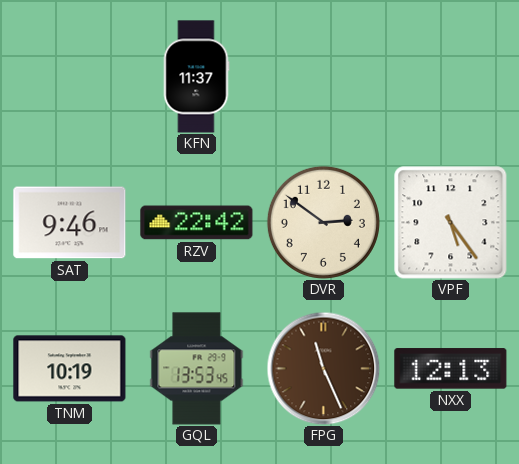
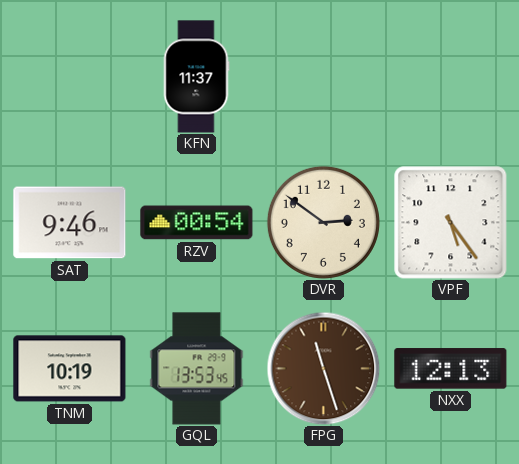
RZV: 22:42 -> 00:54 (197, 223)
FPG: 11:26 -> 11:27 (323, 368)
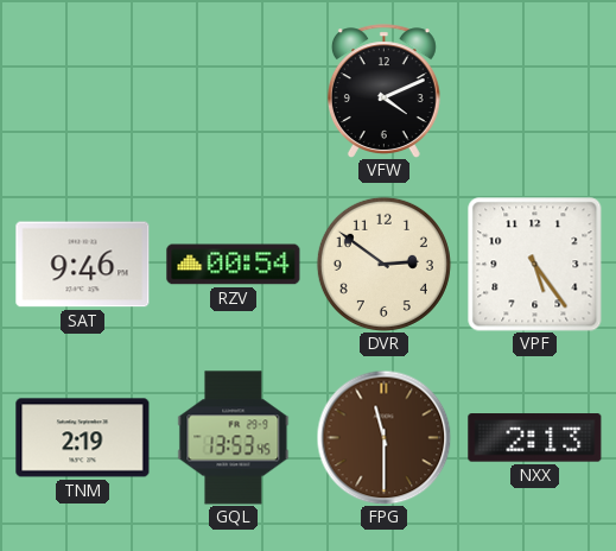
KFN: 11:37 -> none (196, 77)
VFW: none -> 4:11 (383, 90)
TNM: 10:19 -> 2:19 (83, 438)
FPG: 11:27 -> 11:30 (383, 437)
NXX: 12:13 -> 2:13 (535, 438)
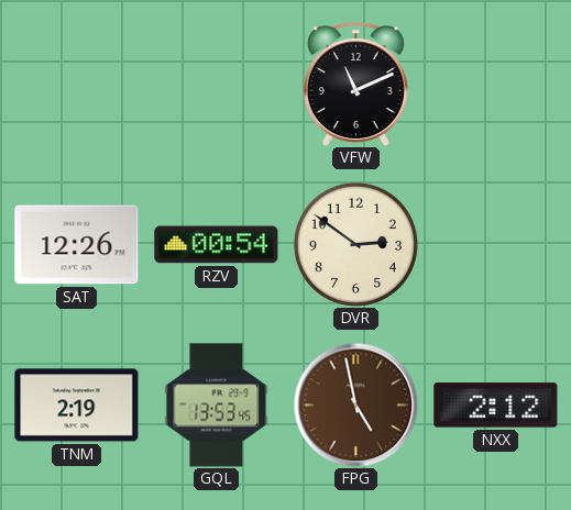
VFW: 4:11 -> 11:11 (355, 84)
SAT: 9:46 -> 12:26 (77, 245)
VPF: 5:24 -> none (535, 265)
FPG: 11:30 -> 4:58 (355, 404)
NXX: 2:13 -> 2:12 (496, 406)
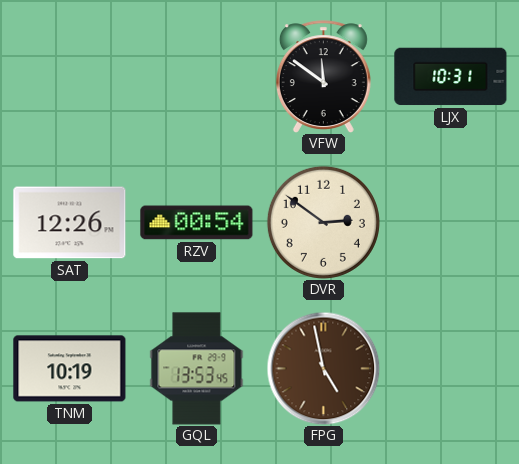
VFW: 11:11 -> 11:51 (323, 76)
LJX: none -> 10:31 (451, 77)
TNM: 2:19 -> 10:19 (70, 369)
NXX: 2:12 -> none (496, 406)
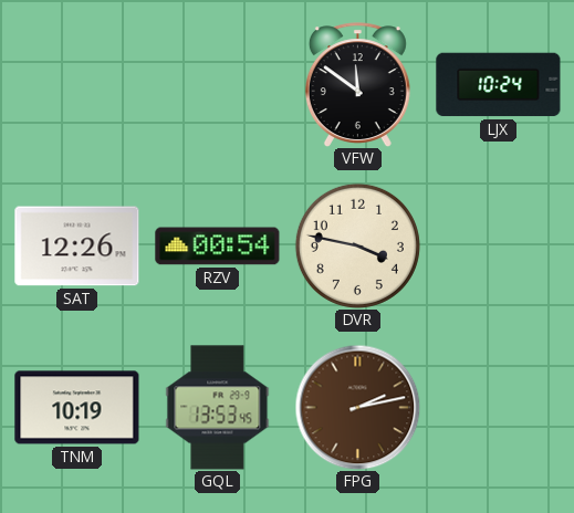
LJX: 10:31 -> 10:24 (499, 85)
DVR: 2:51 -> 3:47 (357, 245)
FPG: 4:58 -> 2:13 (357, 407)
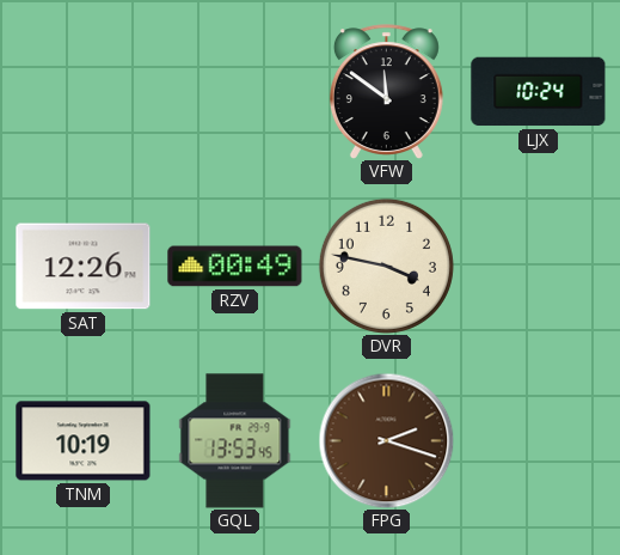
RZV: 00:54 -> 00:49 (235, 267)
FPG: 2:13 -> 2:18 (386, 440)
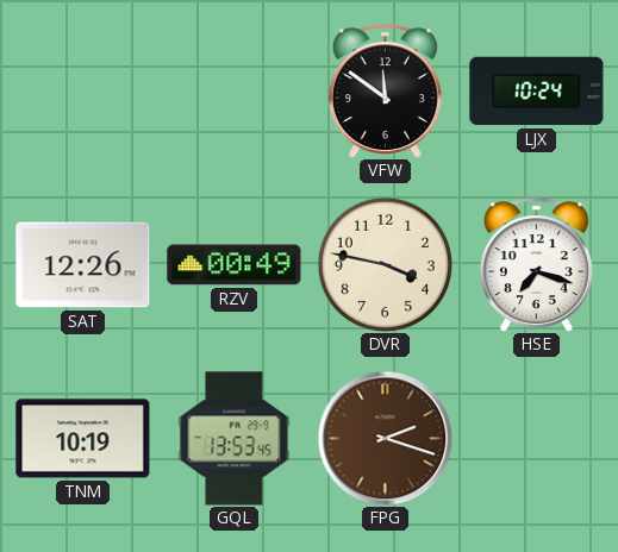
HSE: none -> 7:18 (536, 264)
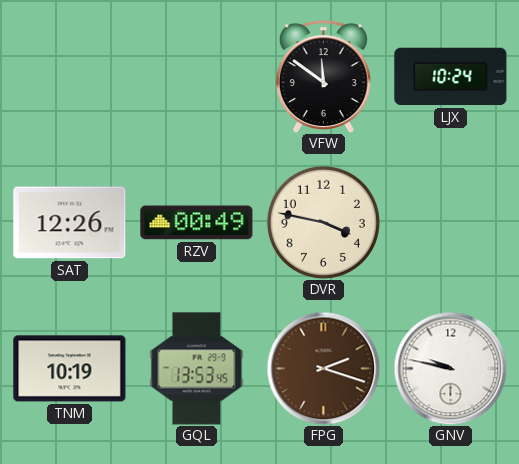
HSE: 7:18 -> none (536, 264)
GNV: none -> 9:47 (450, 368)
